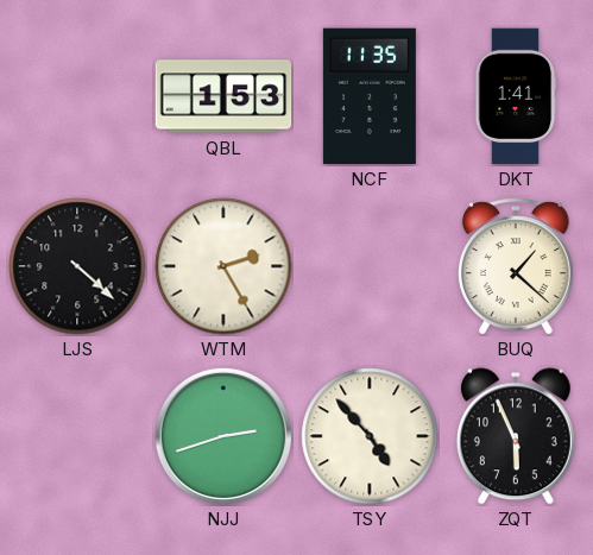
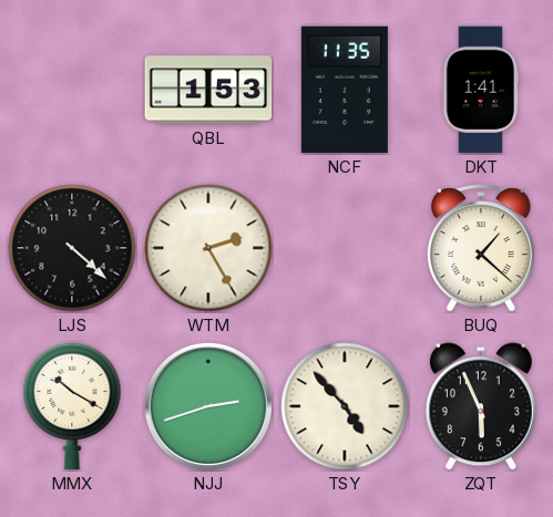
MMX: none -> 10:20 (72, 406)
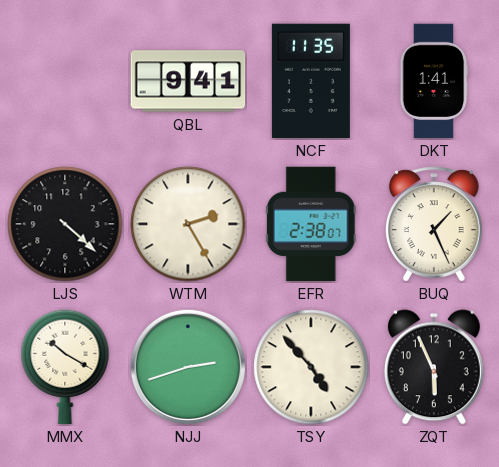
QBL: 1:53 -> 9:41 (188, 81)
EFR: none -> 2:38 (311, 224)
BUQ: 1:22 -> 1:26 (434, 224)
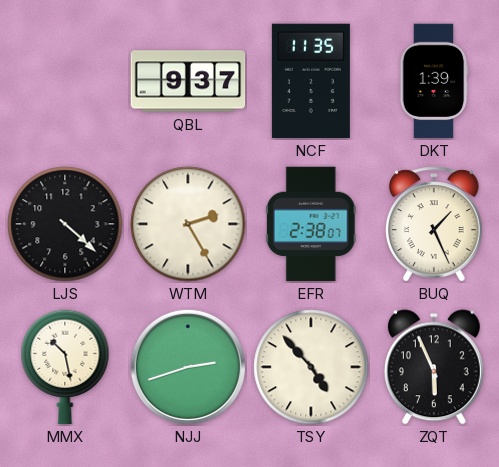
QBL: 9:41 -> 9:37 (188, 81)
DKT: 1:41 -> 1:39 (434, 81)
MMX: 10:20 -> 10:28 (65, 367)
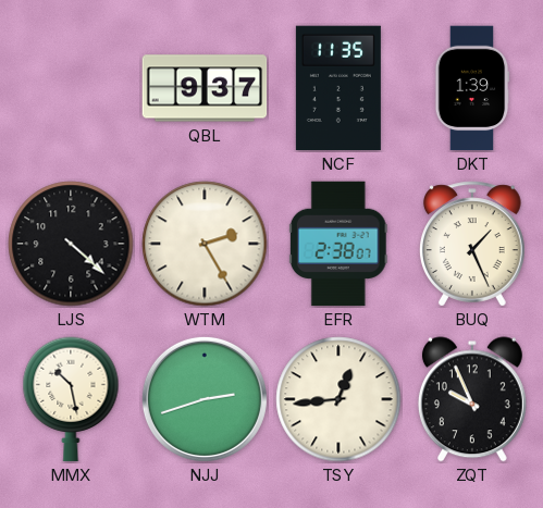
TSY: 4:53 -> 12:44 (338, 399)
ZQT: 5:56 -> 9:56 (472, 399)
